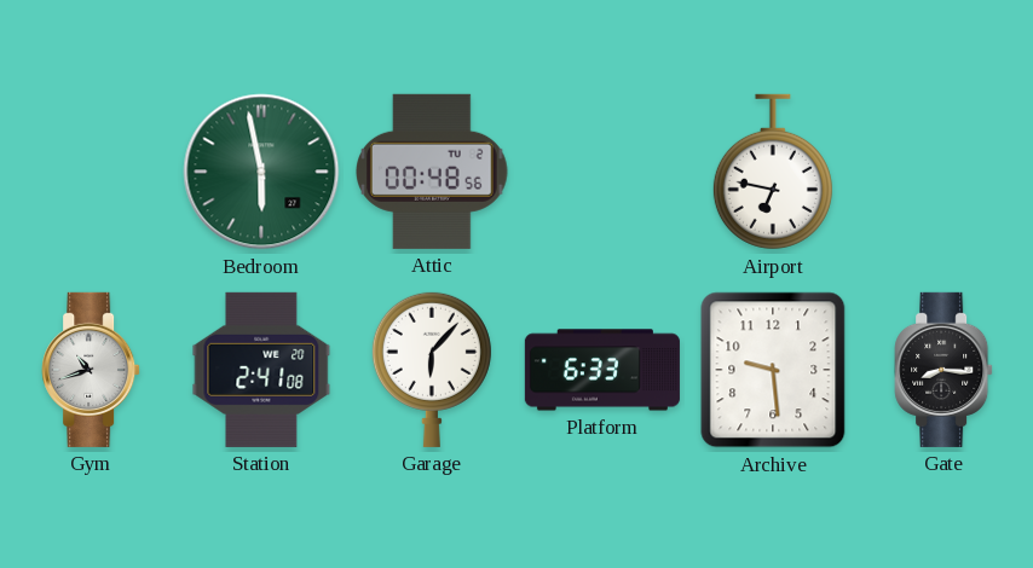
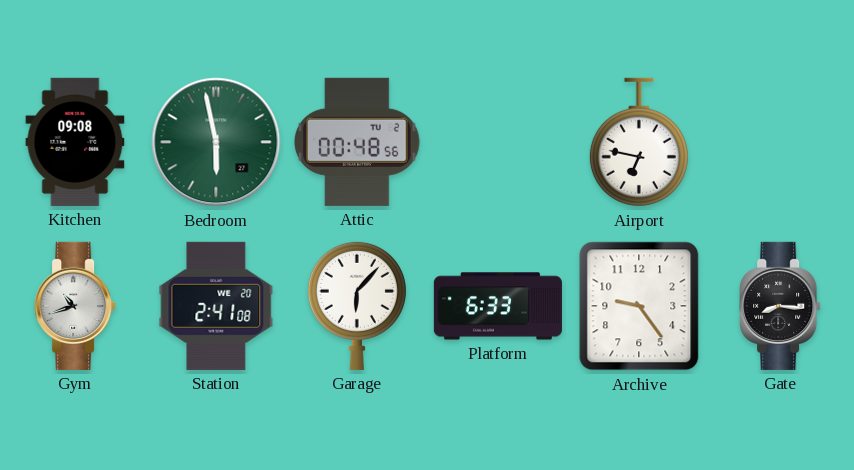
Kitchen: none -> 09:08 (75, 142)
Archive: 9:29 -> 9:24 (639, 306)
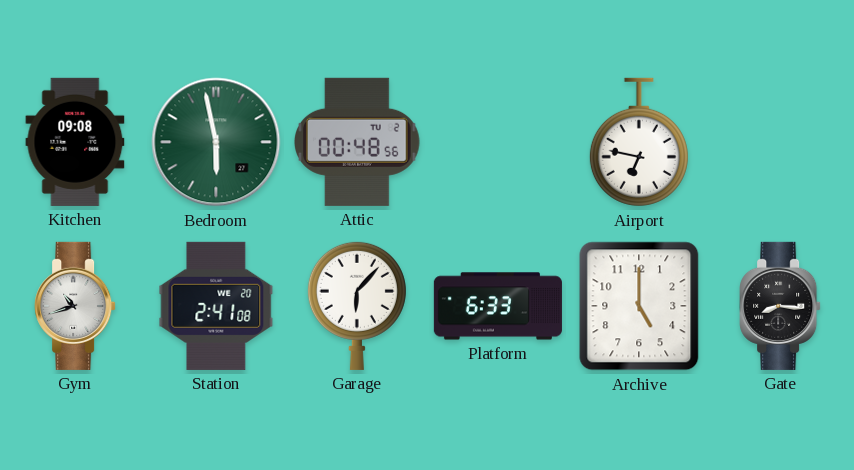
Archive: 9:24 -> 5:00 (639, 306)
